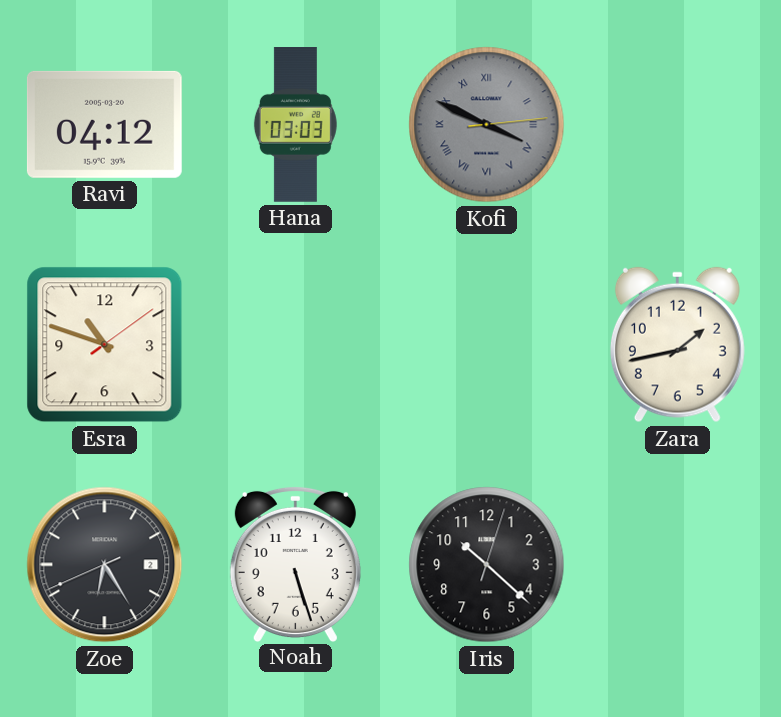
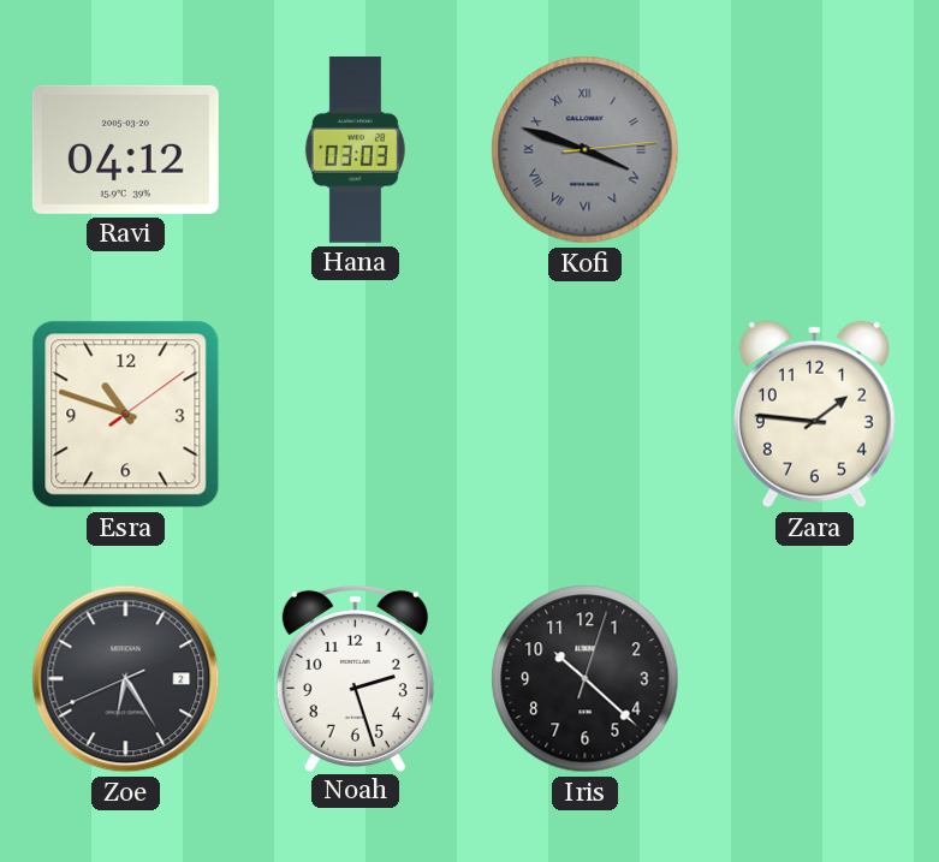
Kofi: 3:49 -> 3:48 (586, 150)
Zara: 1:43 -> 1:46 (814, 415)
Noah: 5:27 -> 2:27 (355, 678)
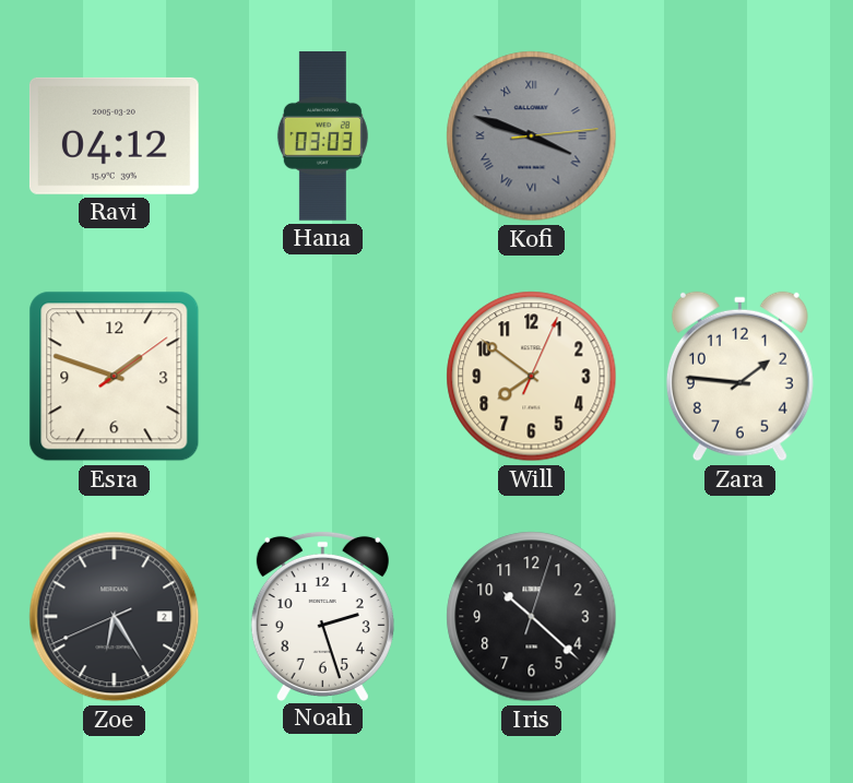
Esra: 10:48 -> 1:48 (115, 377)
Will: none -> 7:51 (532, 377)
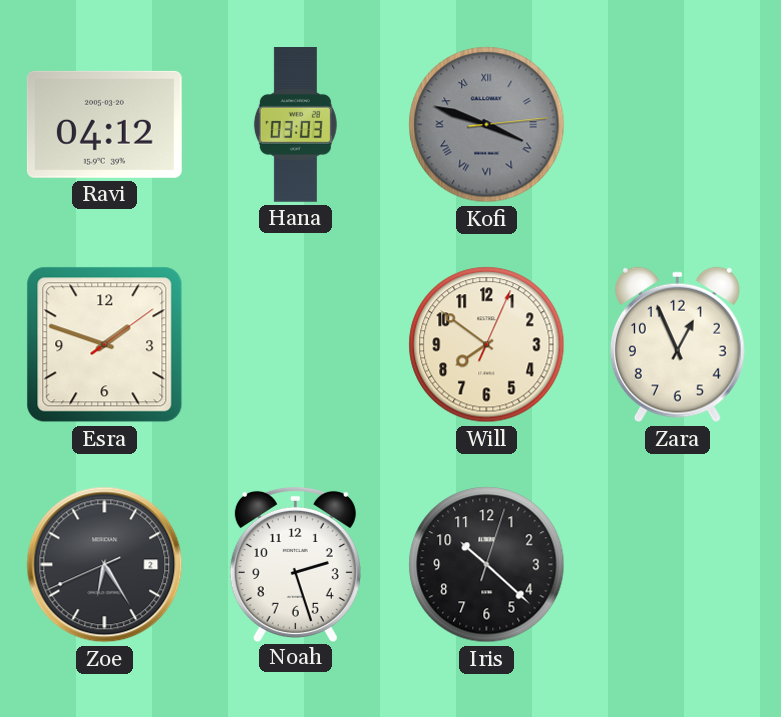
Zara: 1:46 -> 12:56 (677, 345)
